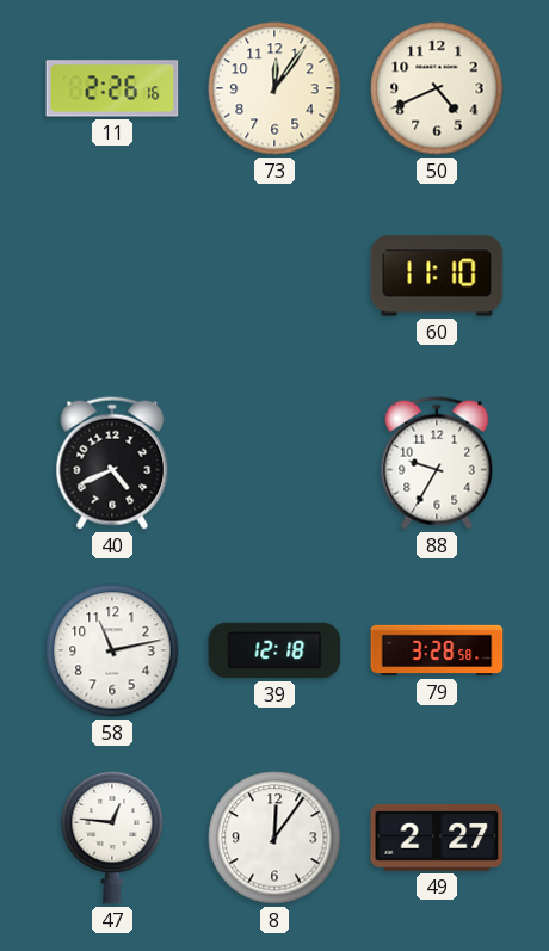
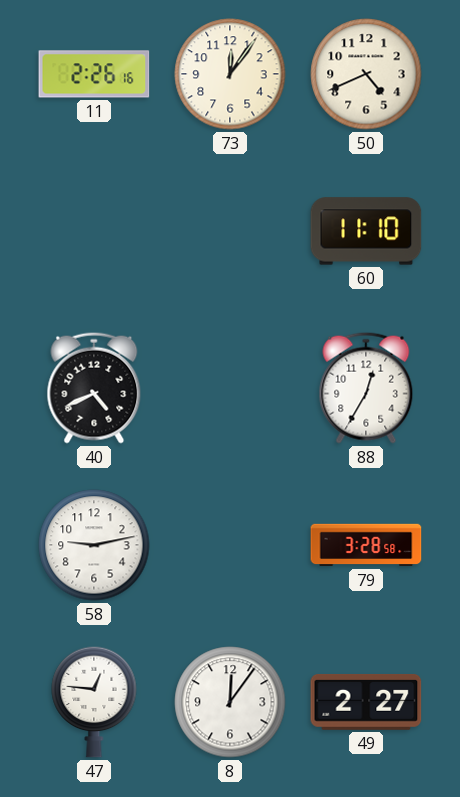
88: 9:35 -> 12:35 (366, 388)
58: 11:13 -> 9:13 (94, 545)
39: 12:18 -> none (274, 650)
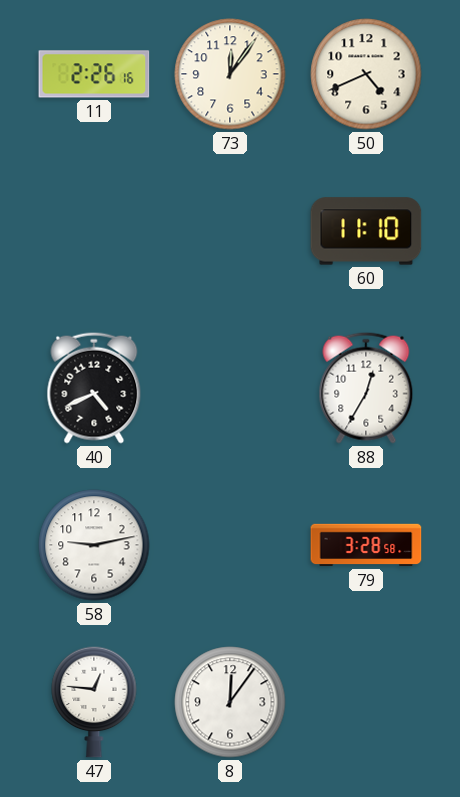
49: 2:27 -> none (366, 702)
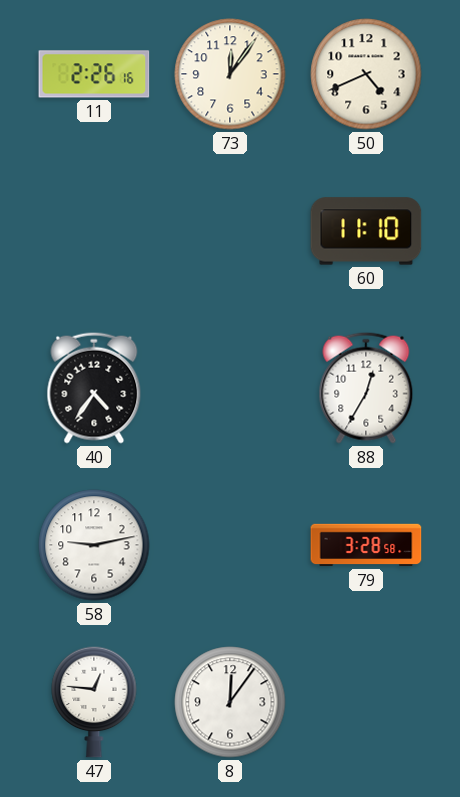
40: 4:41 -> 4:36 (94, 388)
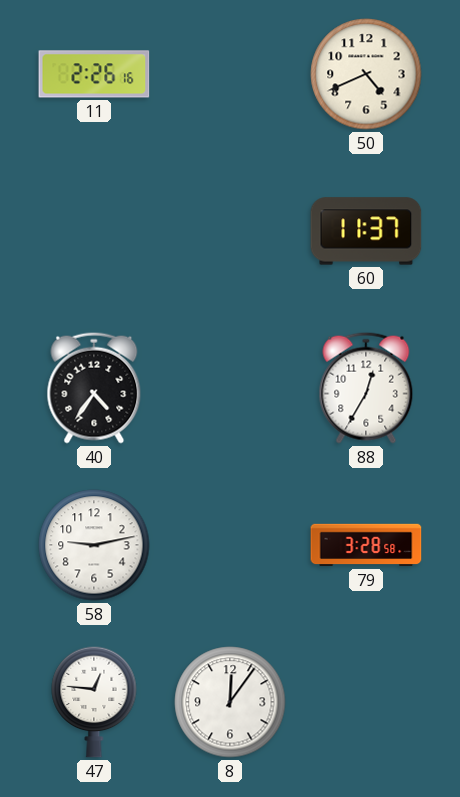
73: 12:06 -> none (230, 74)
60: 11:10 -> 11:37 (366, 231)
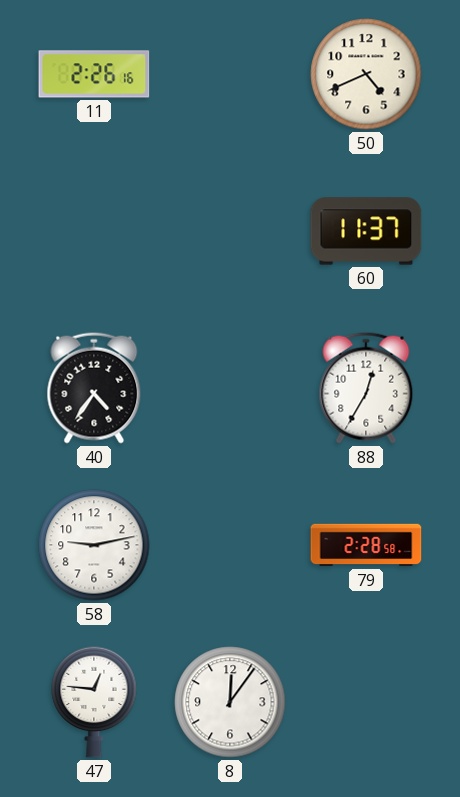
79: 3:28 -> 2:28 (366, 545)
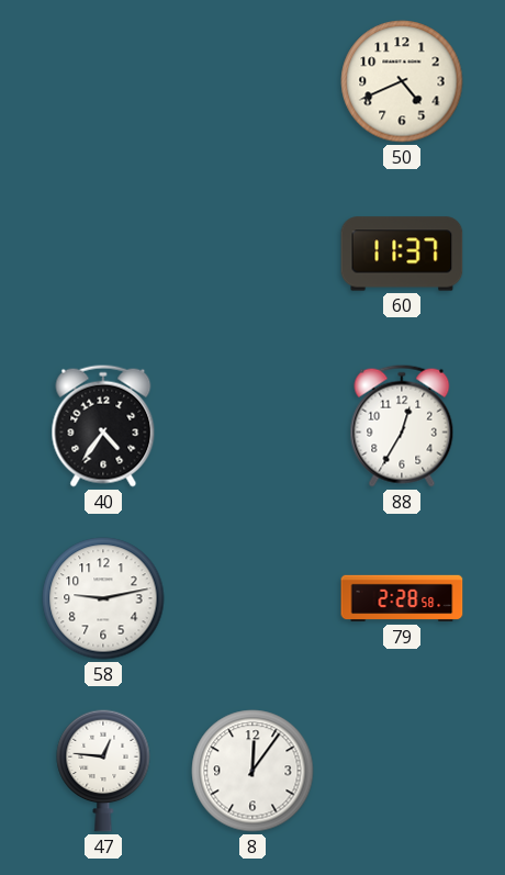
11: 2:26 -> none (94, 74)
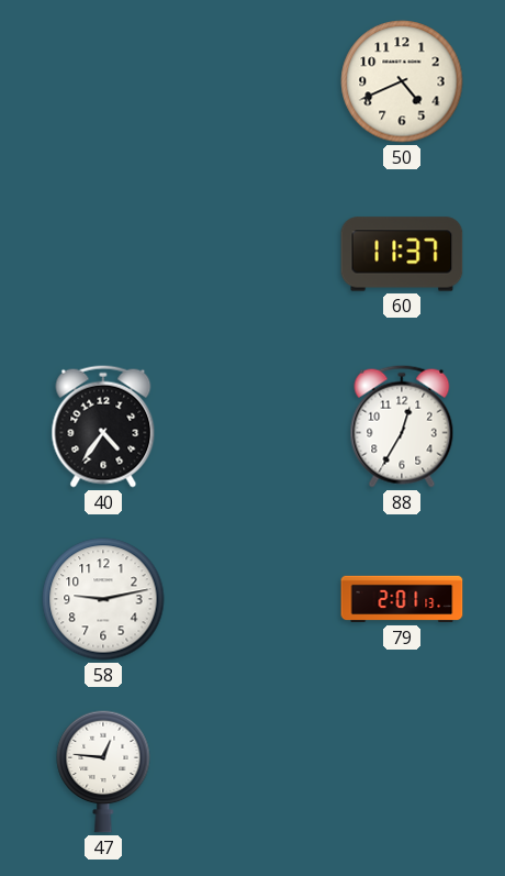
79: 2:28 -> 2:01 (402, 599)
8: 12:06 -> none (252, 771)
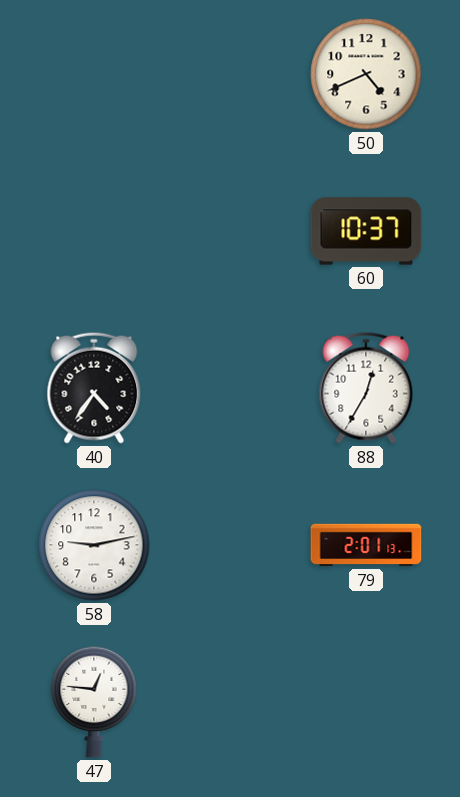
60: 11:37 -> 10:37 (366, 231)
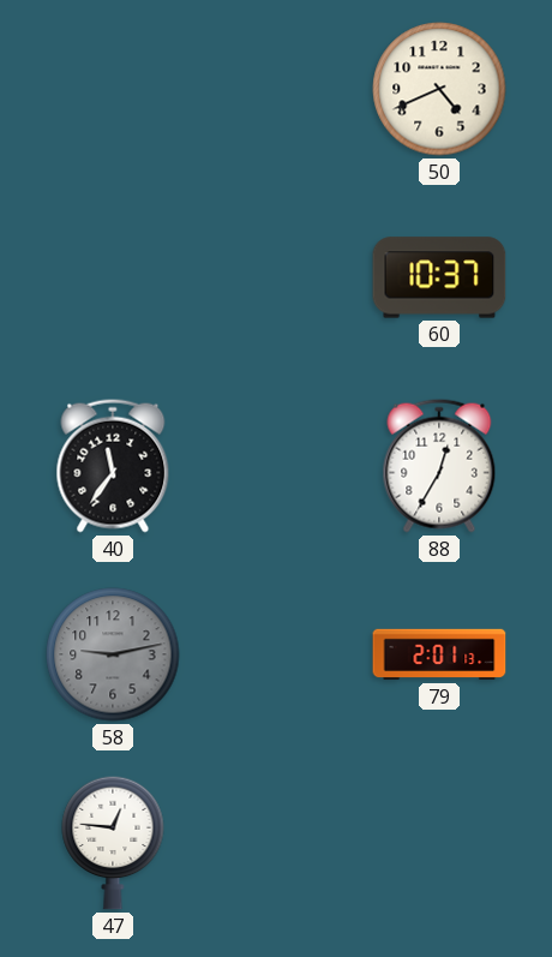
40: 4:36 -> 11:36 (113, 466)
58 dial: white -> grey (113, 654)
